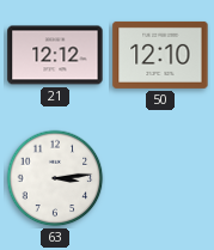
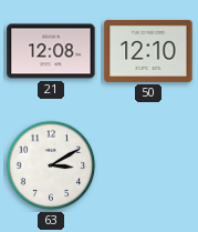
21: 12:12 -> 12:08 (51, 51)
63: 3:14 -> 3:10 (51, 165)
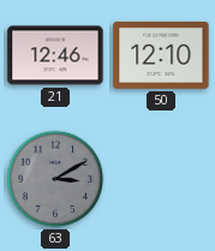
21: 12:08 -> 12:46 (55, 55)
63 dial: white -> grey (55, 179)
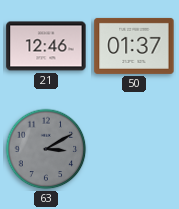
50: 12:10 -> 01:37 (134, 46)
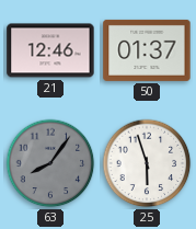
63: 3:10 -> 8:06 (50, 163)
25: none -> 5:57 (147, 163)
